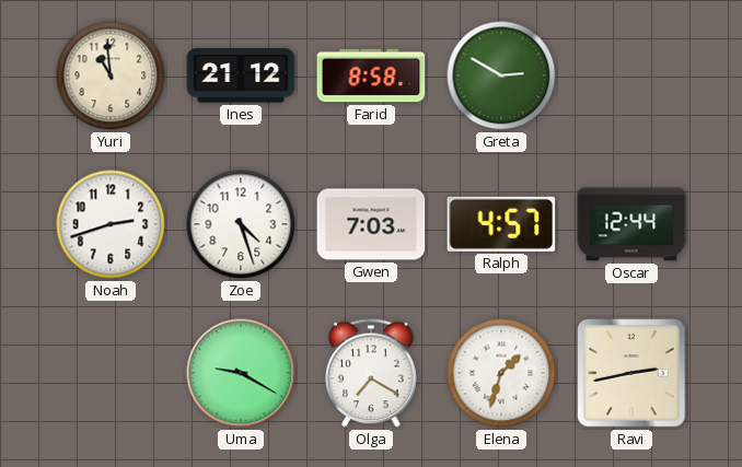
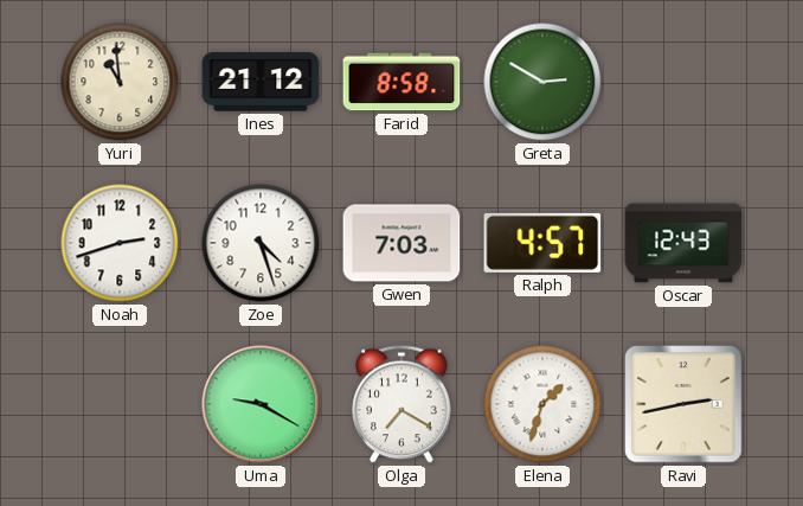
Oscar: 12:44 -> 12:43 (683, 243)
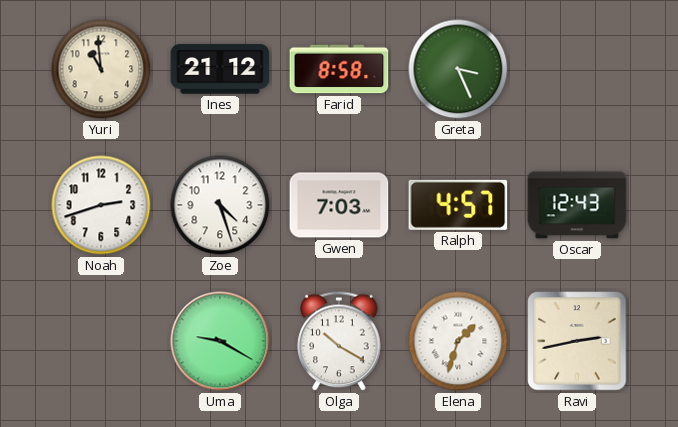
Greta: 2:50 -> 3:26 (458, 69)
Olga: 7:20 -> 10:20 (339, 341)
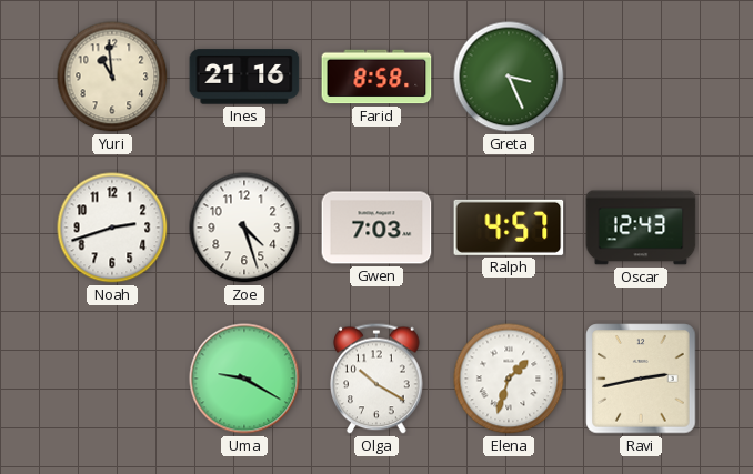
Ines: 21:12 -> 21:16 (244, 77)
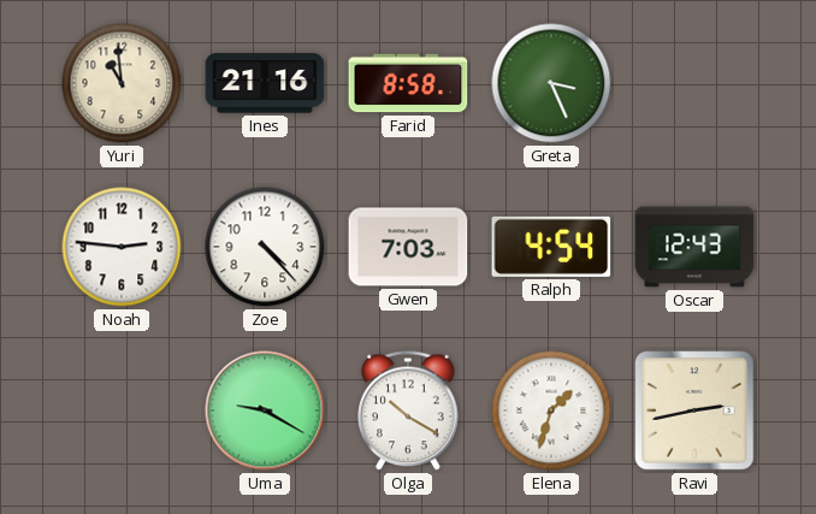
Noah: 2:42 -> 2:46 (122, 247)
Zoe: 4:27 -> 4:23 (265, 247)
Ralph: 4:57 -> 4:54 (551, 247)
